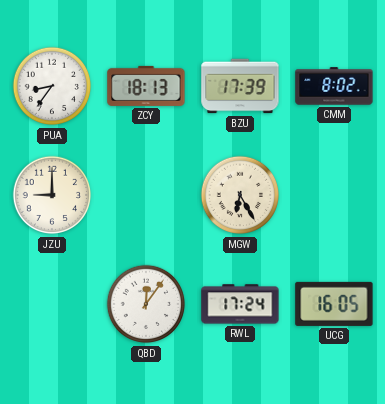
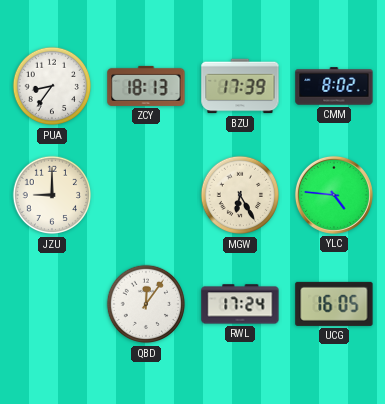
YLC: none -> 4:46 (334, 195)
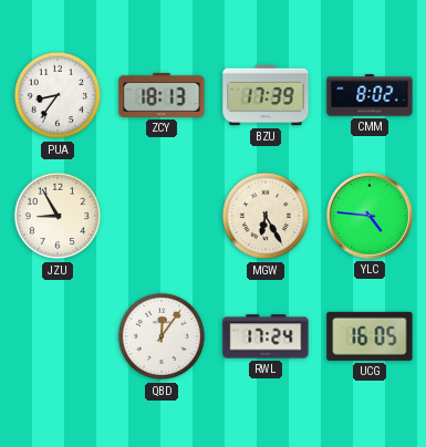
JZU: 9:00 -> 8:55 (58, 216)
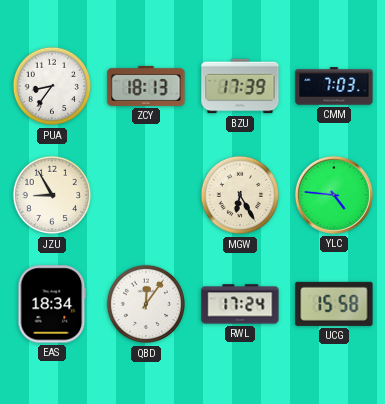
CMM: 8:02 -> 7:03 (334, 86)
EAS: none -> 18:34 (52, 304)
UCG: 16:05 -> 15:58 (334, 304)
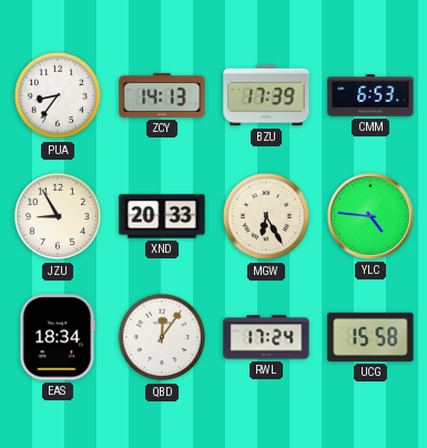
ZCY: 18:13 -> 14:13 (162, 95)
CMM: 7:03 -> 6:53 (370, 95)
XND: none -> 20:33 (162, 216)
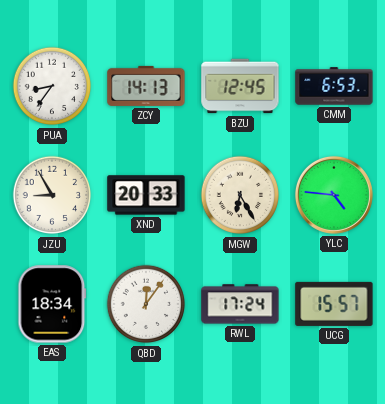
BZU: 17:39 -> 12:45 (240, 86)
UCG: 15:58 -> 15:57 (334, 304)
